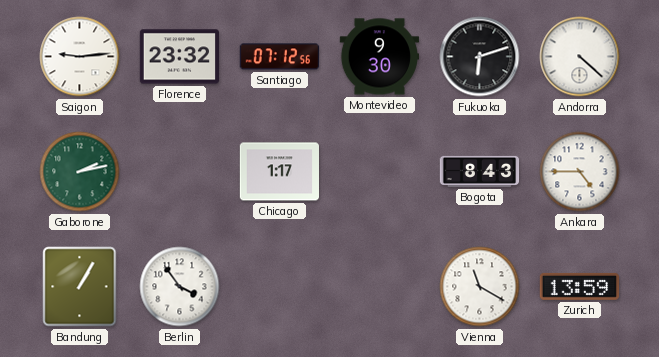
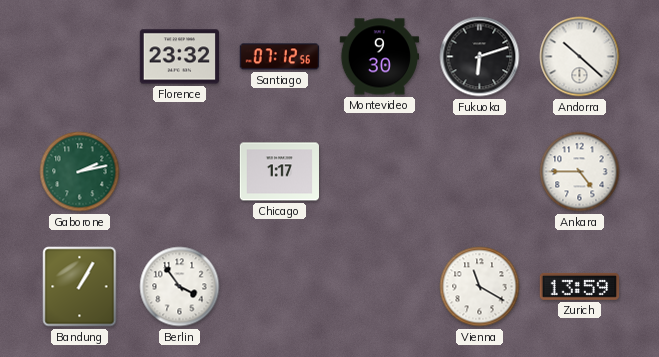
Saigon: 9:14 -> none (80, 57)
Andorra: 4:22 -> 10:22 (580, 57)
Bogota: 8:43 -> none (480, 171)
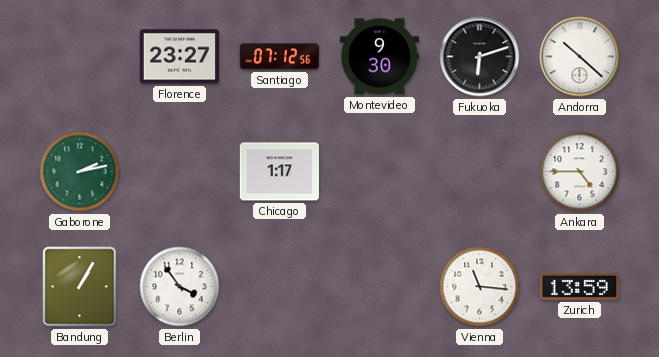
Florence: 23:32 -> 23:27 (179, 57)
Vienna: 11:20 -> 11:16 (480, 287)
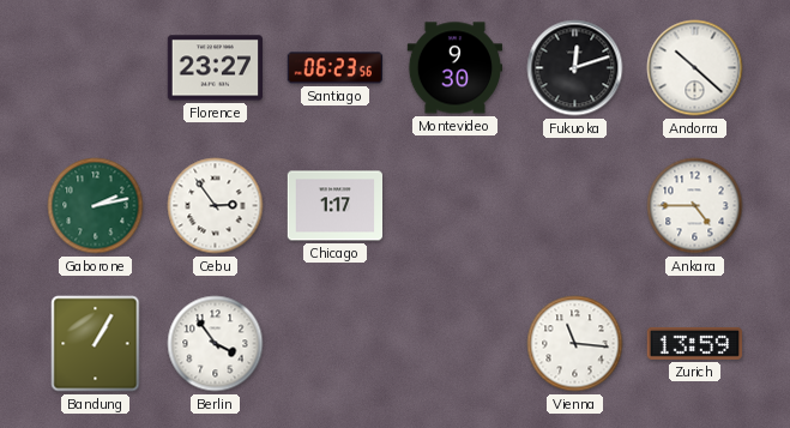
Santiago: 07:12 -> 06:23 (334, 68)
Fukuoka: 6:12 -> 12:12 (575, 68)
Cebu: none -> 2:54 (216, 206)
